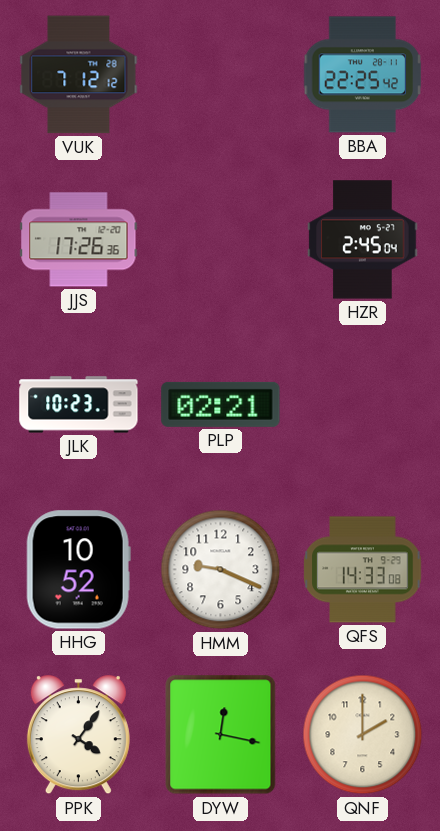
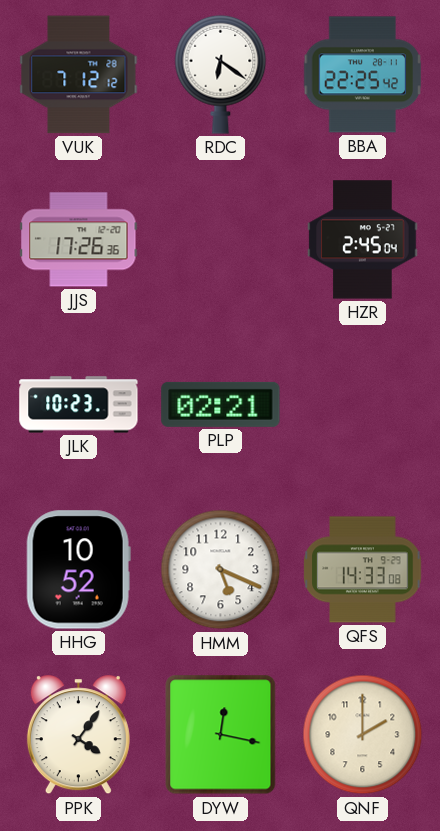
RDC: none -> 6:21 (221, 74)
HMM: 9:19 -> 5:19 (221, 570)
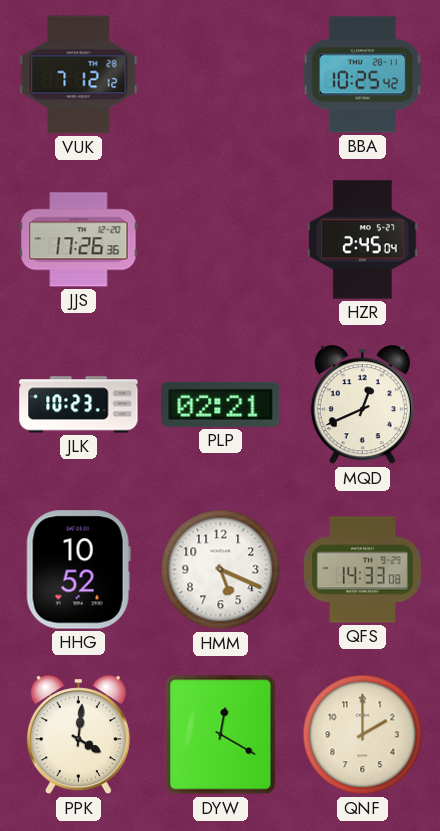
RDC: 6:21 -> none (221, 74)
BBA: 22:25 -> 10:25 (363, 75)
MQD: none -> 12:41 (362, 405)
PPK: 4:06 -> 4:01 (78, 735)
DYW: 12:17 -> 12:20 (221, 735)
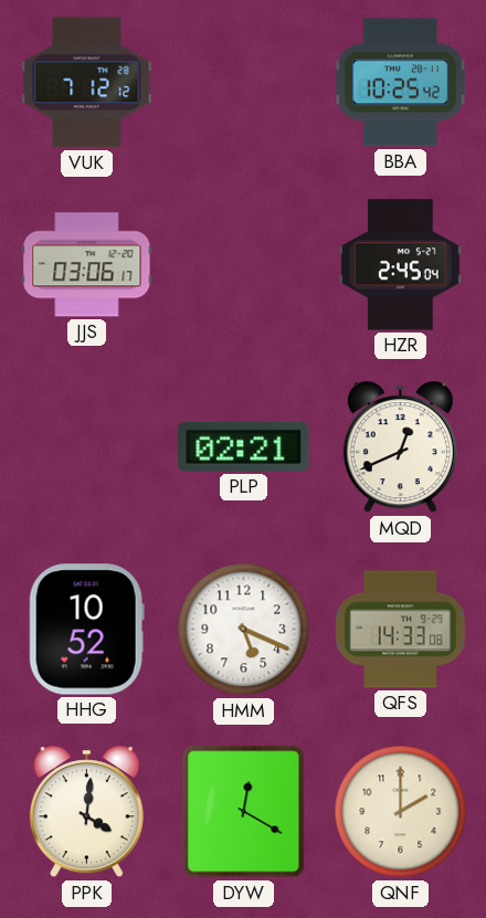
JJS: 17:26 -> 03:06 (87, 265)
JLK: 10:23 -> none (79, 405)
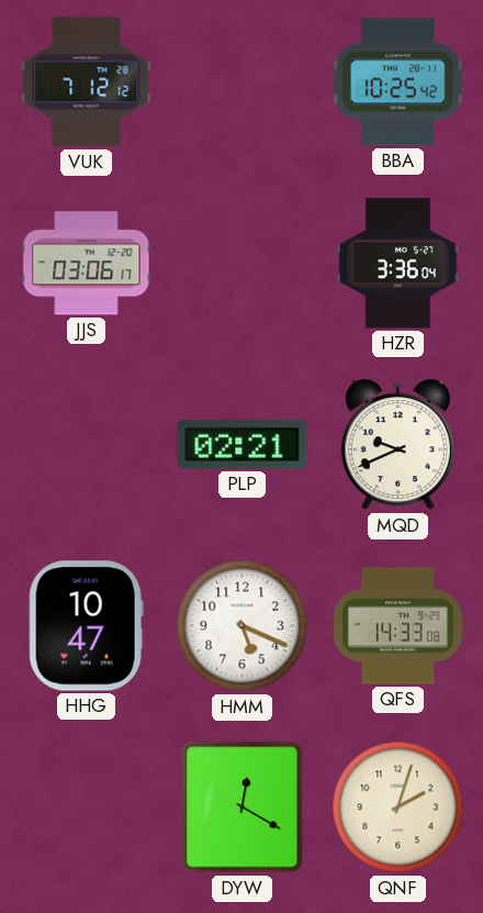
HZR: 2:45 -> 3:36 (398, 264)
MQD: 12:41 -> 9:41 (397, 445)
HHG: 10:52 -> 10:47 (86, 626)
PPK: 4:01 -> none (86, 812)
QNF: 2:00 -> 2:03 (398, 808)
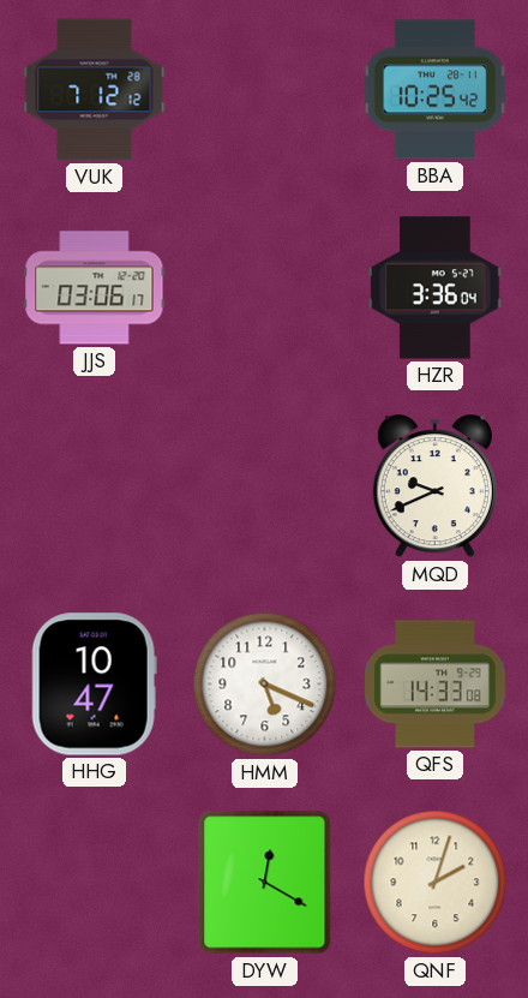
PLP: 02:21 -> none (243, 444)
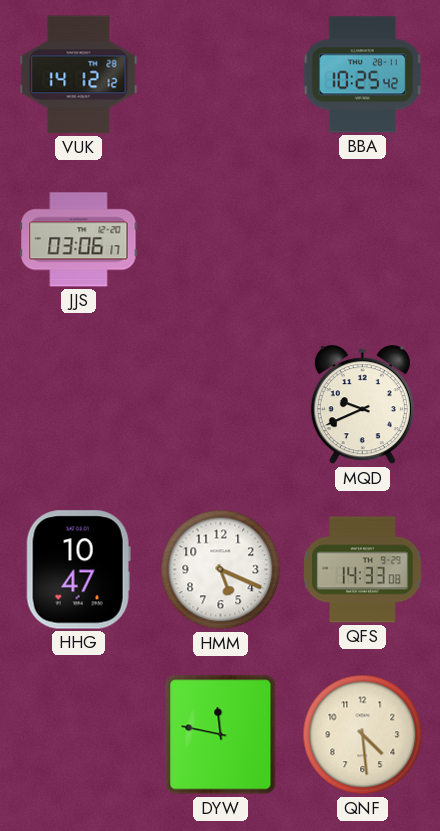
VUK: 7:12 -> 14:12 (79, 75)
HZR: 3:36 -> none (436, 288)
DYW: 12:20 -> 11:47 (221, 735)
QNF: 2:03 -> 4:29 (363, 735)
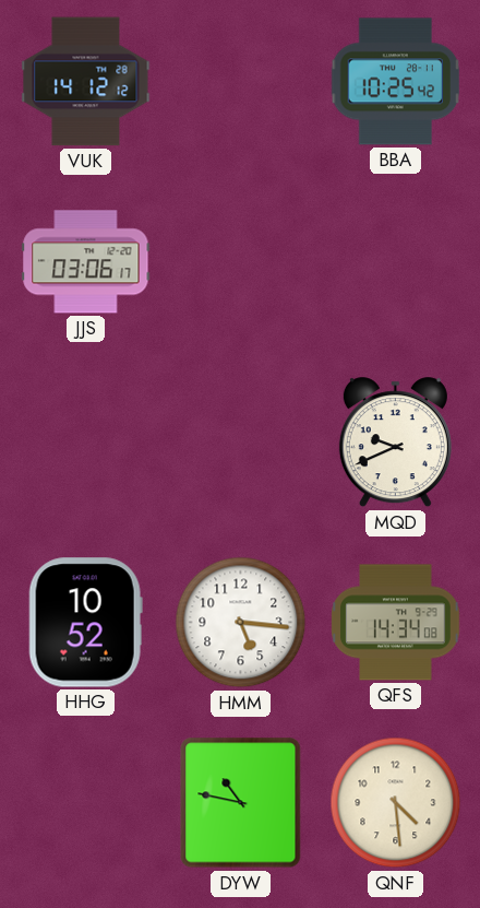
HHG: 10:47 -> 10:52 (85, 623)
HMM: 5:19 -> 5:16 (241, 623)
QFS: 14:33 -> 14:34 (396, 623)
DYW: 11:47 -> 10:47 (241, 803)
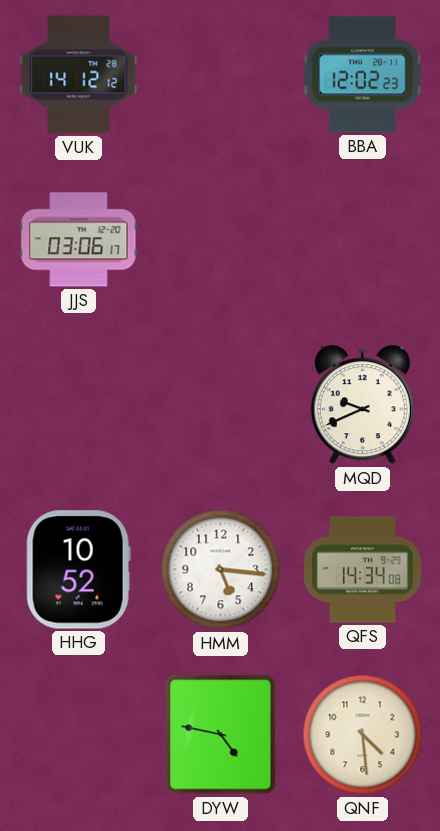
BBA: 10:25 -> 12:02 (363, 75)
DYW: 10:47 -> 4:47 (221, 735)
